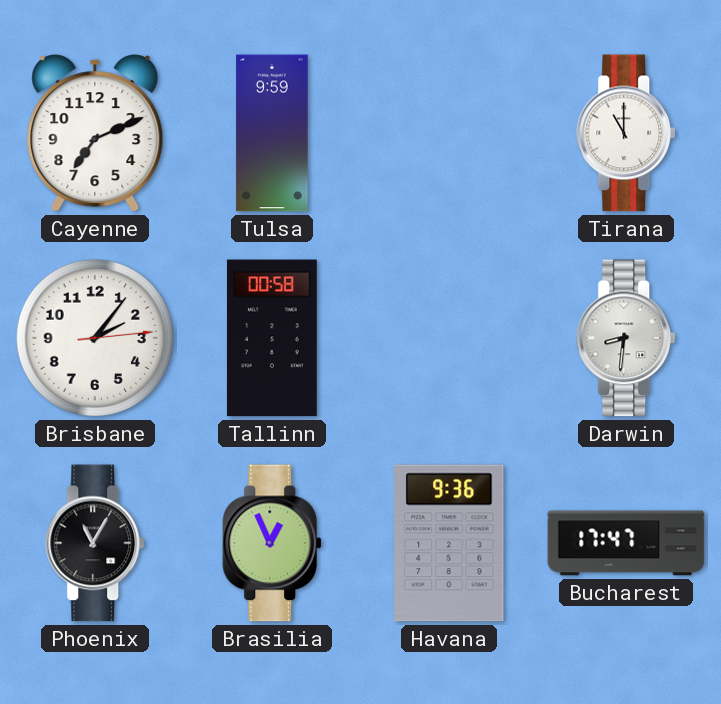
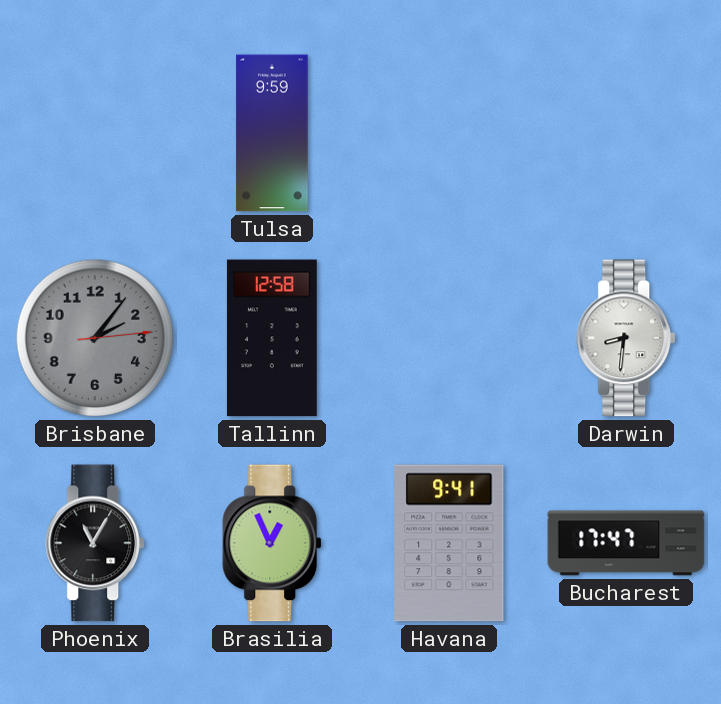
Cayenne: 7:11 -> none (95, 133)
Tirana: 11:00 -> none (627, 133)
Brisbane dial: white -> grey (95, 338)
Tallinn: 00:58 -> 12:58 (272, 338)
Havana: 9:36 -> 9:41 (449, 543)
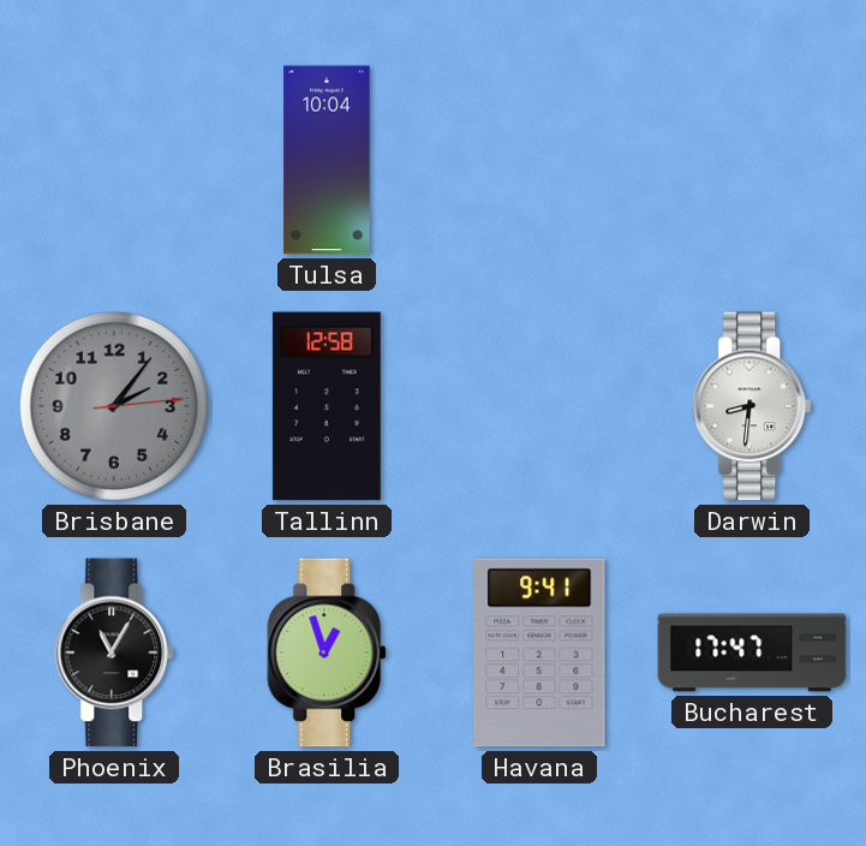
Tulsa: 9:59 -> 10:04 (327, 160)
Brasilia: 12:56 -> 12:57 (328, 653)
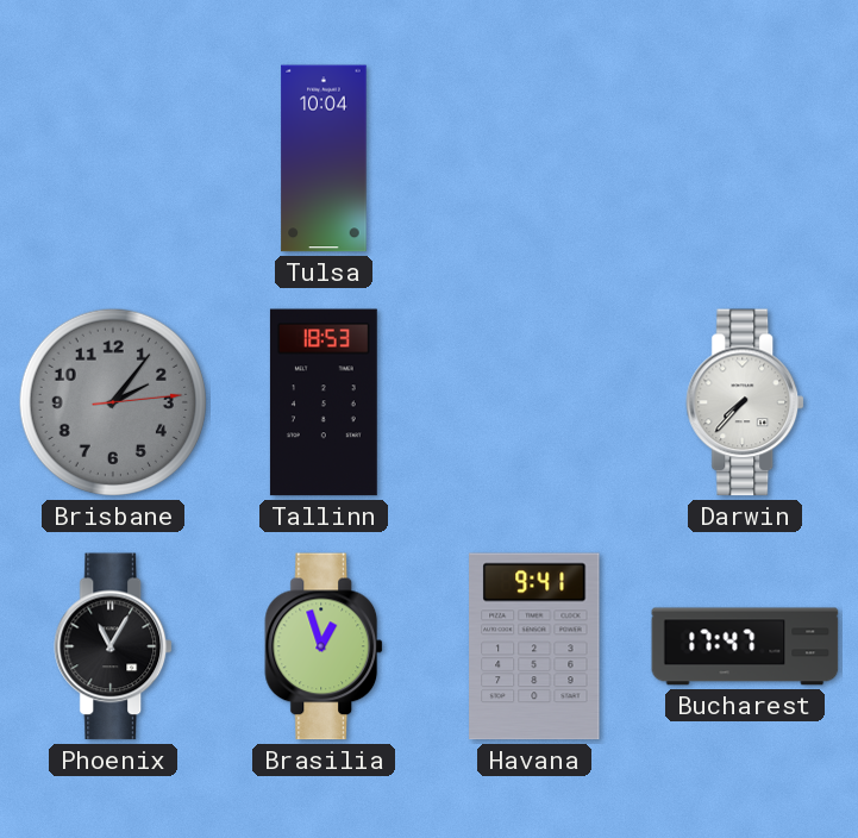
Tallinn: 12:58 -> 18:53 (324, 402)
Darwin: 8:31 -> 7:37 (746, 402)
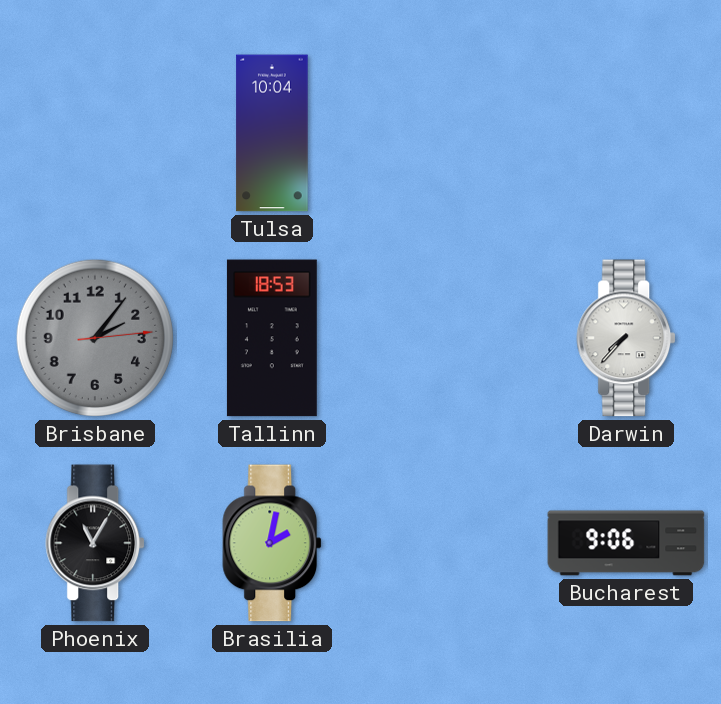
Brasilia: 12:57 -> 2:02 (273, 543)
Havana: 9:41 -> none (534, 646)
Bucharest: 17:47 -> 9:06 (626, 543)
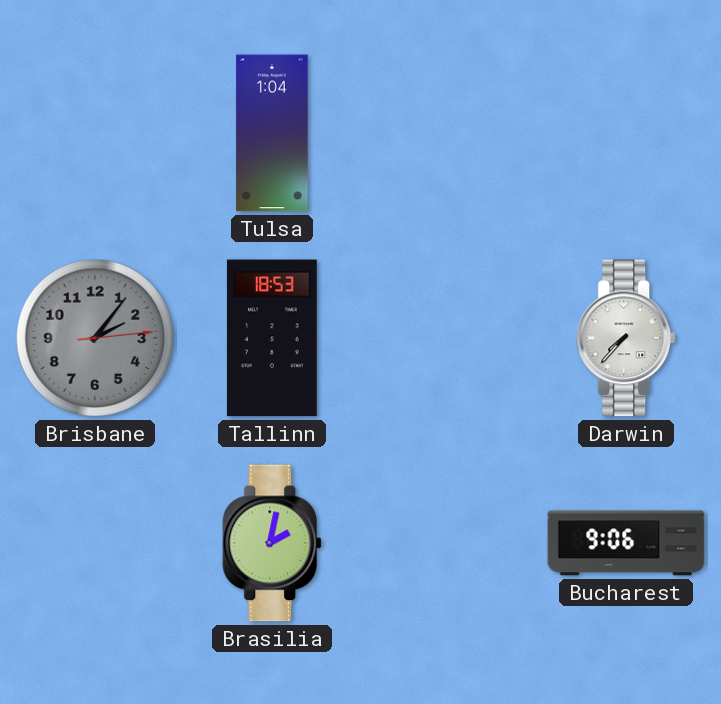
Tulsa: 10:04 -> 1:04 (272, 133)
Phoenix: 11:05 -> none (96, 543)
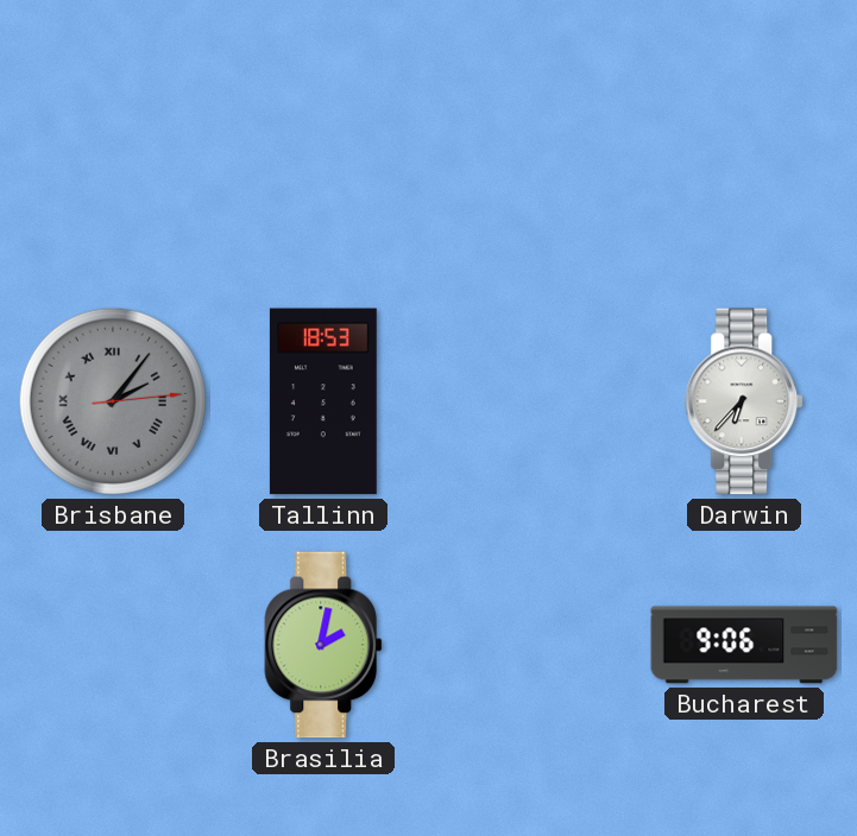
Tulsa: 1:04 -> none (272, 133)
Brisbane numerals: Arabic -> Roman (113, 401)
Darwin: 7:37 -> 6:37 (745, 401)
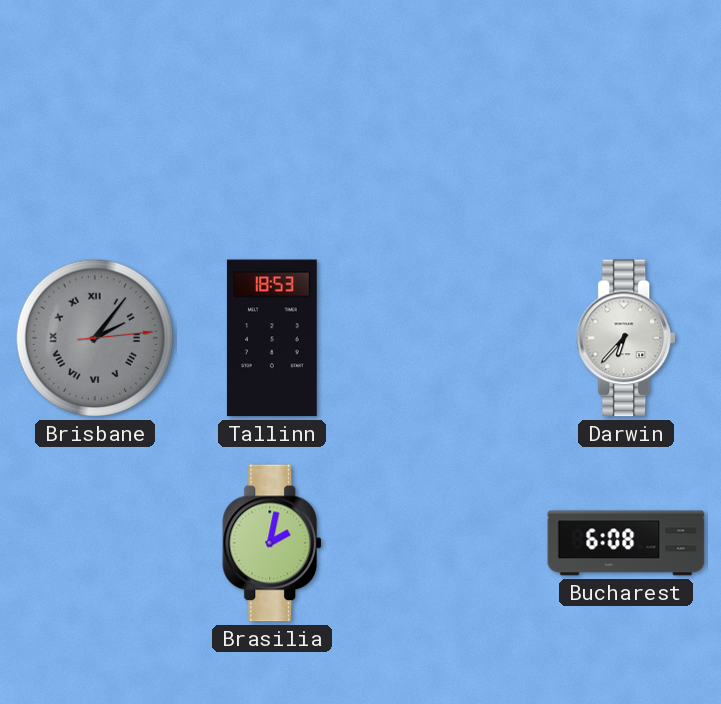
Bucharest: 9:06 -> 6:08 (626, 543)
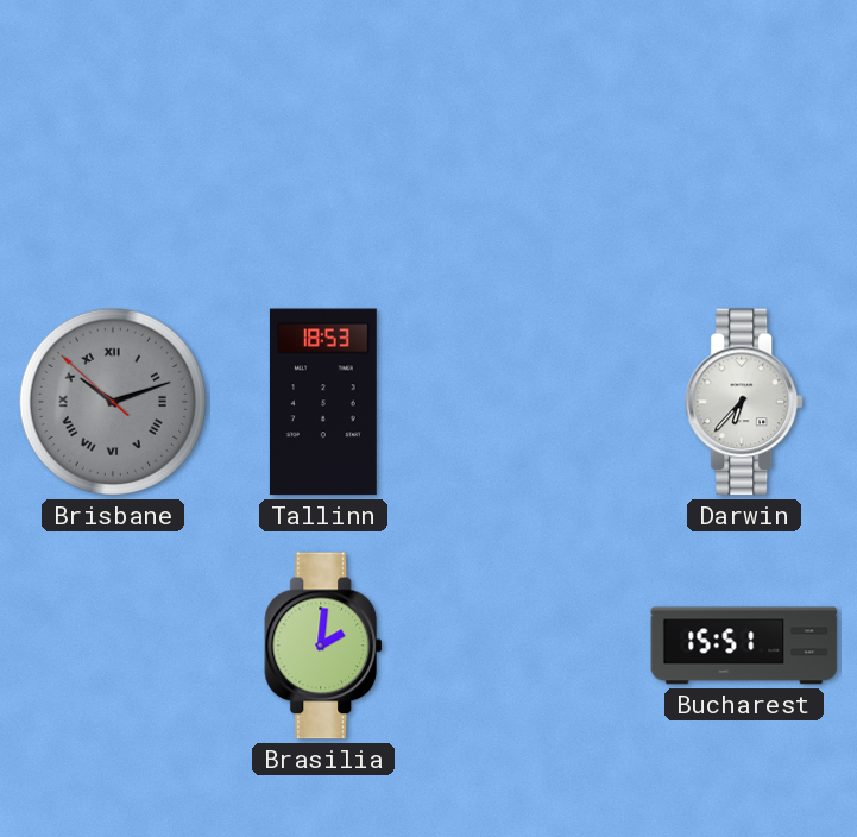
Brisbane: 2:06 -> 10:11 (113, 402)
Brasilia: 2:02 -> 2:01 (324, 646)
Bucharest: 6:08 -> 15:51 (744, 646)
